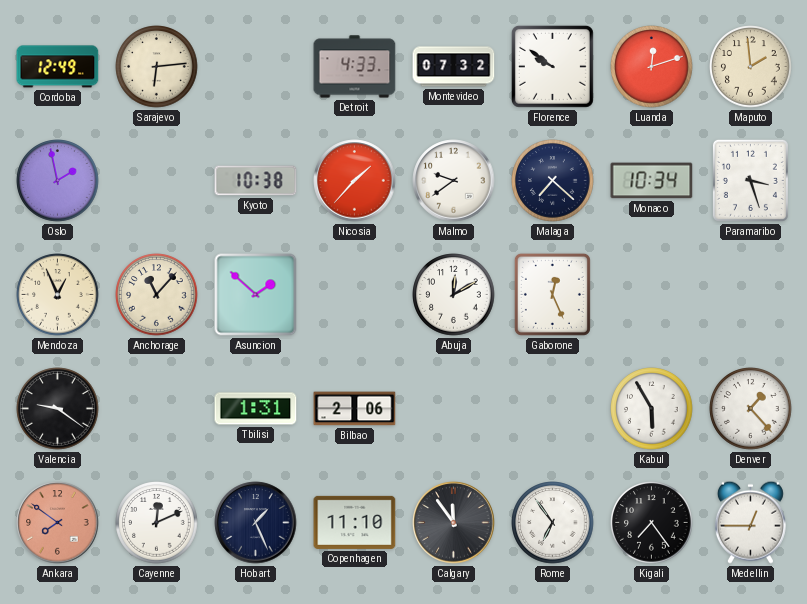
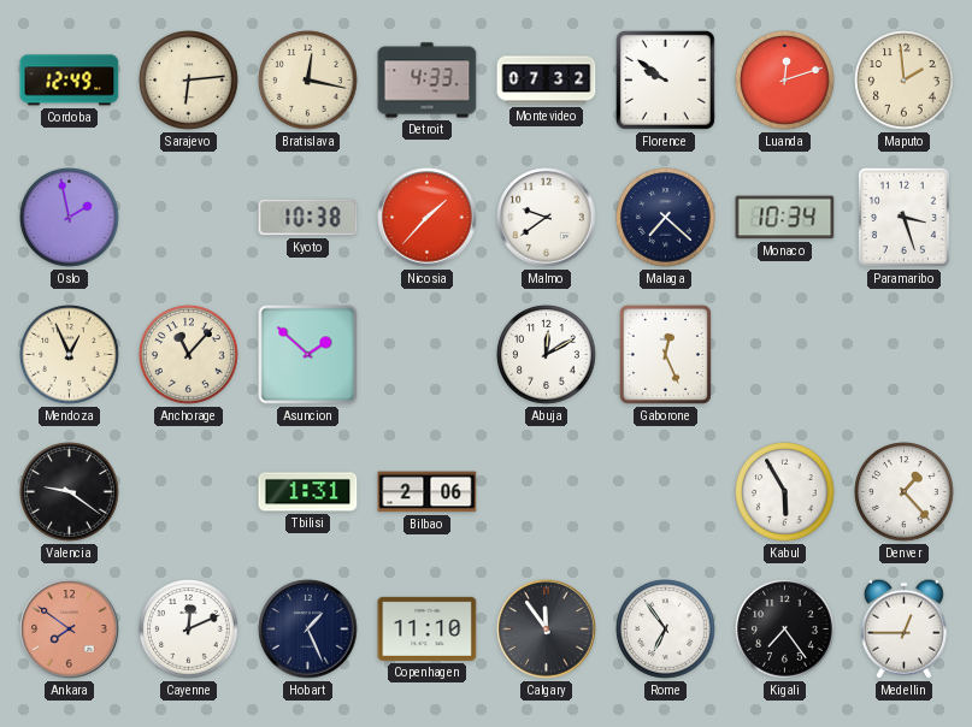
Bratislava: none -> 12:17 (308, 81)
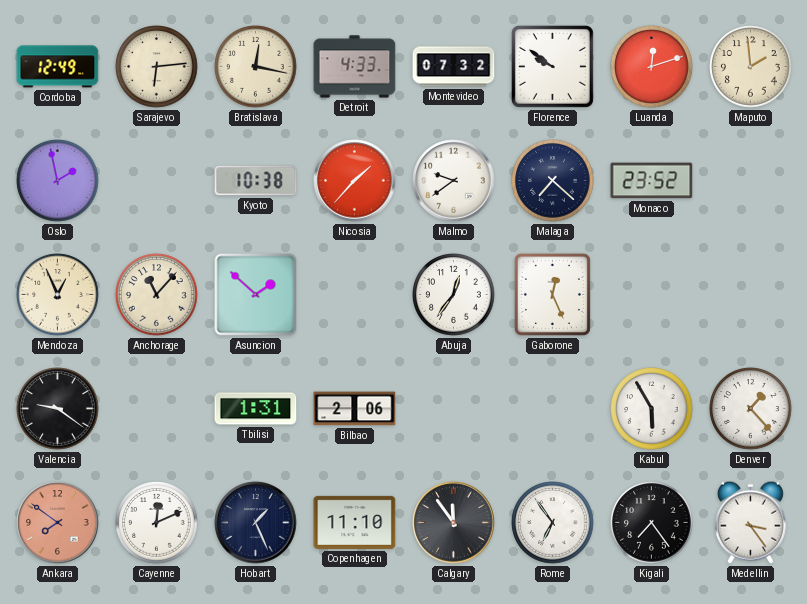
Monaco: 10:34 -> 23:52 (652, 181)
Paramaribo: 3:27 -> none (903, 217)
Abuja: 12:10 -> 12:36 (454, 295)
Medellin: 12:45 -> 3:24 (750, 522)
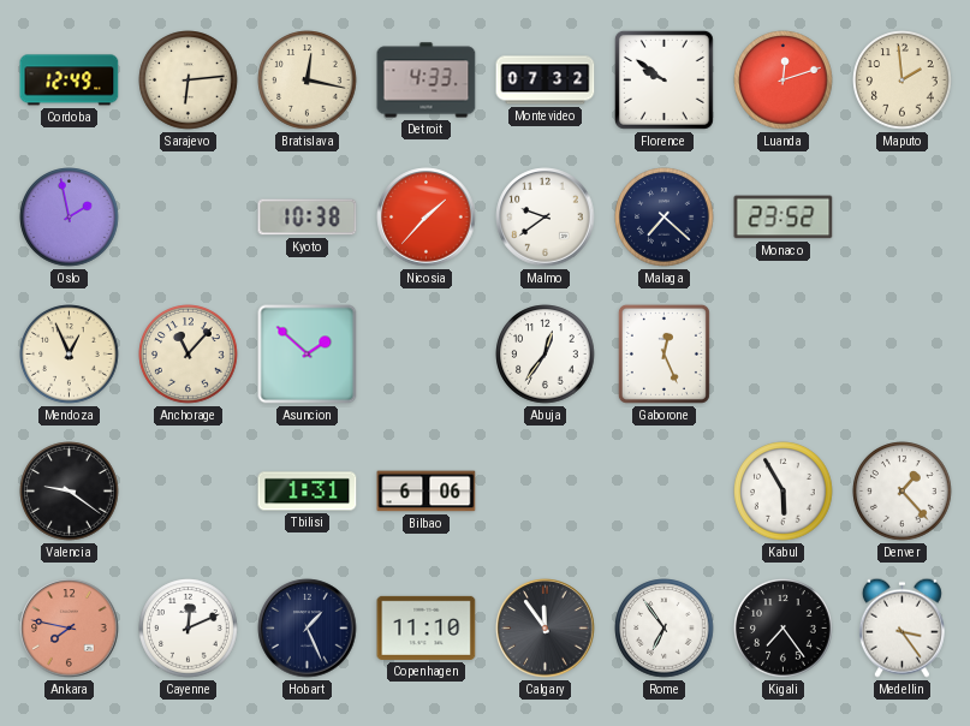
Bilbao: 2:06 -> 6:06 (427, 492)
Ankara: 7:51 -> 7:47 (70, 629)
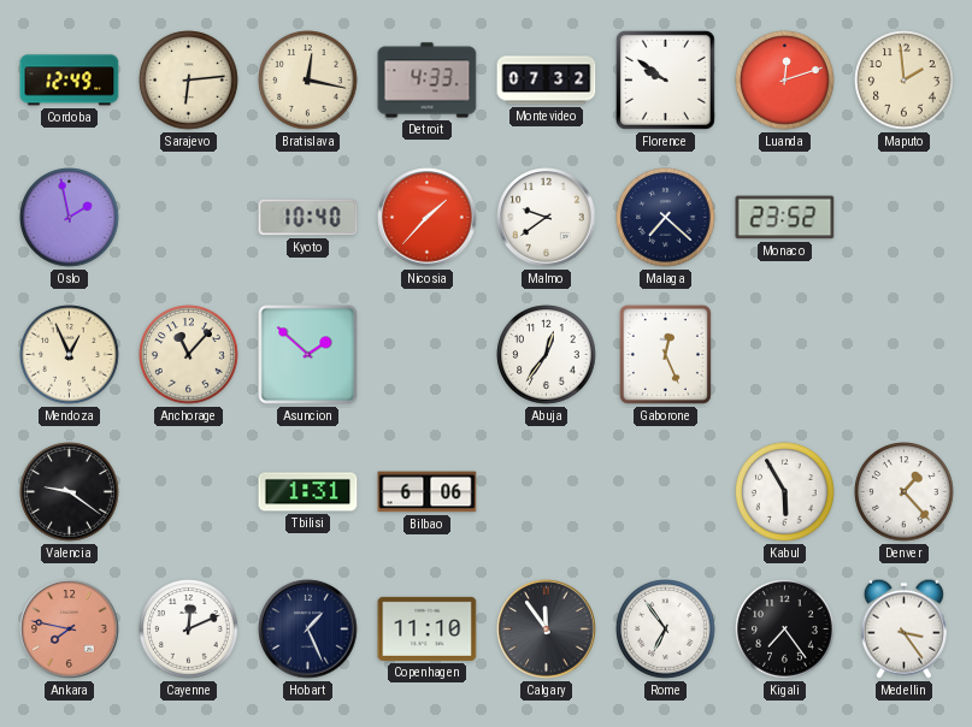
Kyoto: 10:38 -> 10:40 (308, 218)
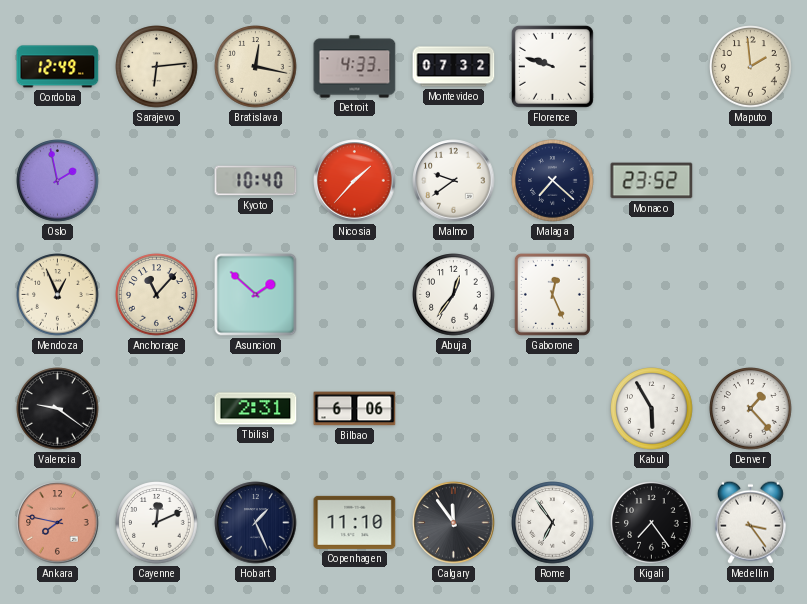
Florence: 9:51 -> 9:48 (552, 66)
Luanda: 12:12 -> none (785, 81)
Tbilisi: 1:31 -> 2:31 (256, 409)
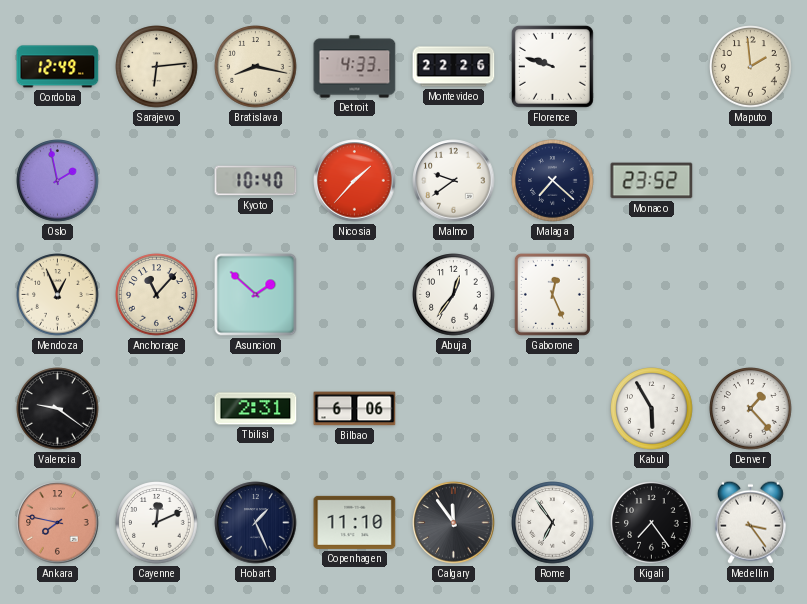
Bratislava: 12:17 -> 8:17 (256, 67)
Montevideo: 07:32 -> 22:26 (454, 67)
